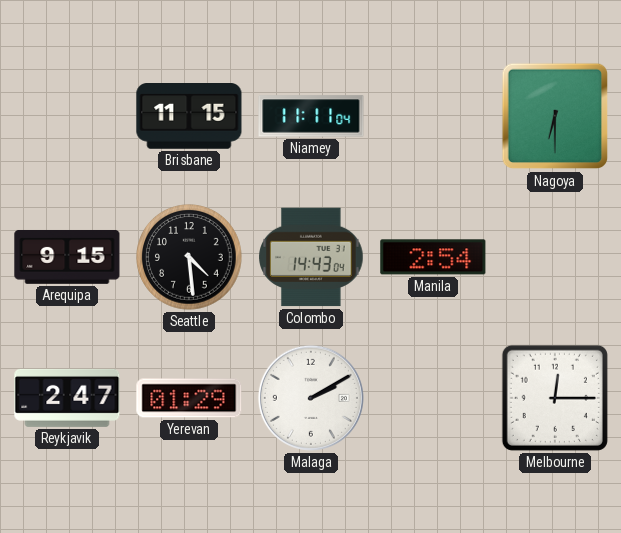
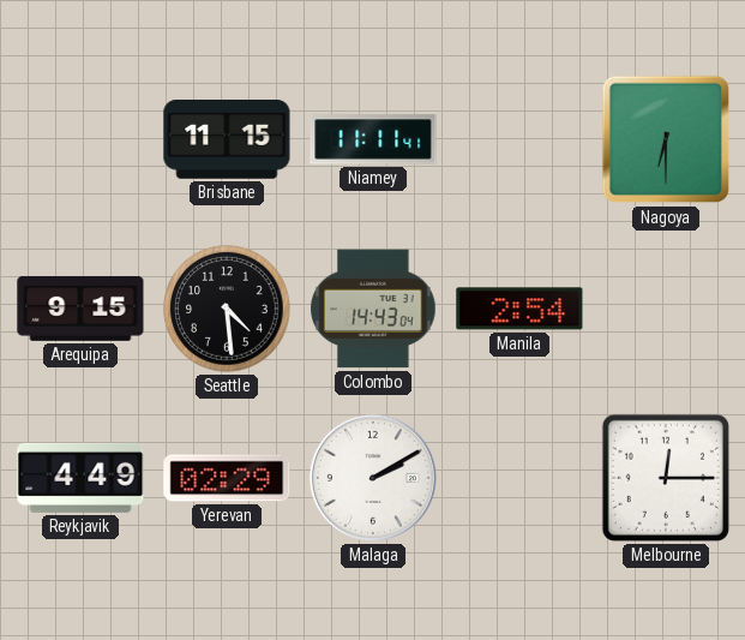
Niamey: 11:11:04 -> 11:11:41 (373, 139)
Reykjavik: 2:47 -> 4:49 (80, 478)
Yerevan: 01:29 -> 02:29 (227, 478)
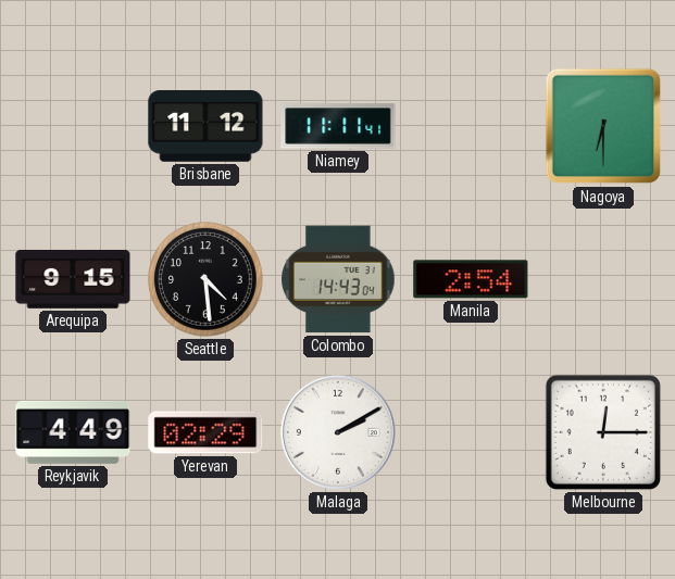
Brisbane: 11:15 -> 11:12 (205, 127)
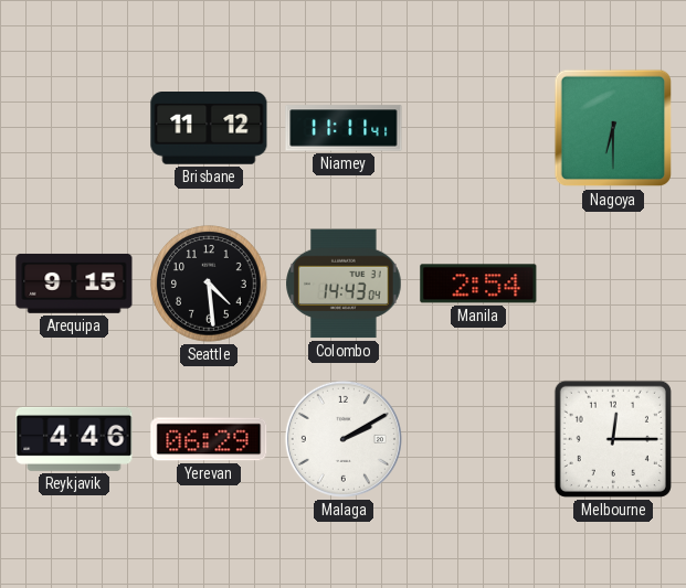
Reykjavik: 4:49 -> 4:46 (74, 439)
Yerevan: 02:29 -> 06:29 (209, 439)
